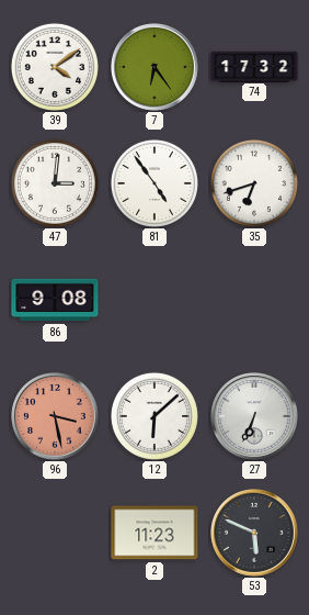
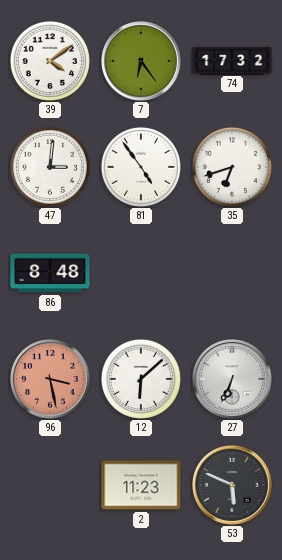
86: 9:08 -> 8:48 (50, 273)
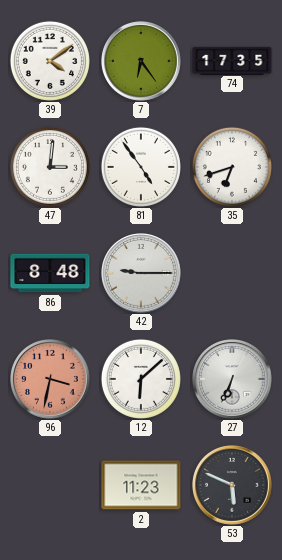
74: 17:32 -> 17:35 (232, 60)
42: none -> 9:15 (142, 274)
96: 3:28 -> 3:32 (51, 380)
